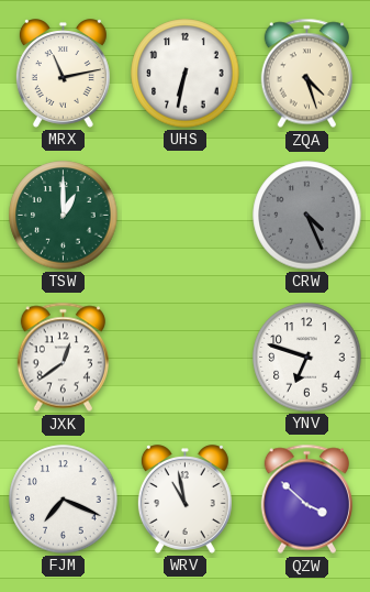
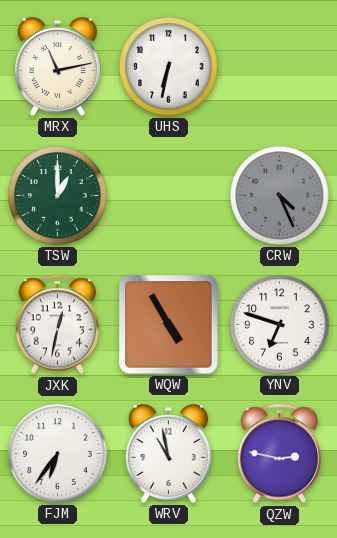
ZQA: 4:27 -> none (306, 74)
JXK: 12:39 -> 12:32 (57, 325)
WQW: none -> 4:55 (169, 325)
FJM: 7:19 -> 6:36 (58, 454)
QZW: 3:52 -> 2:47 (279, 454)
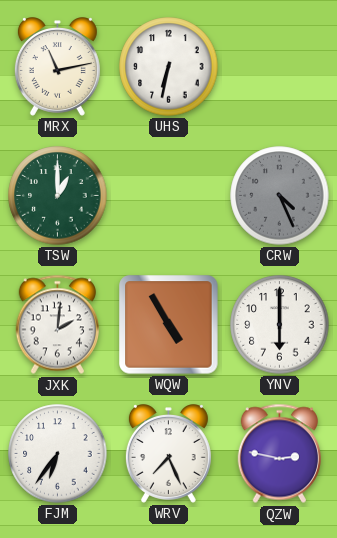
JXK: 12:32 -> 2:01 (57, 325)
YNV: 6:48 -> 6:00 (280, 325)
WRV: 10:58 -> 7:26 (168, 454)
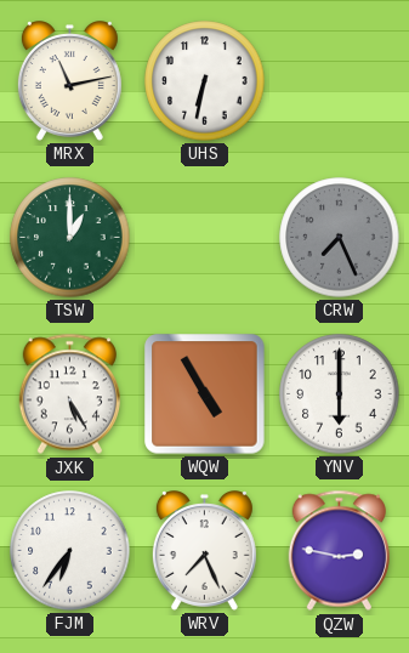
CRW: 4:26 -> 7:26 (340, 238)
JXK: 2:01 -> 5:25 (69, 394)
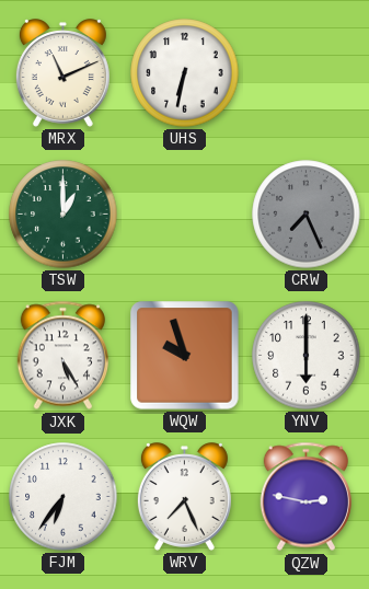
MRX: 11:13 -> 11:11 (62, 73)
WQW: 4:55 -> 9:57 (185, 356)
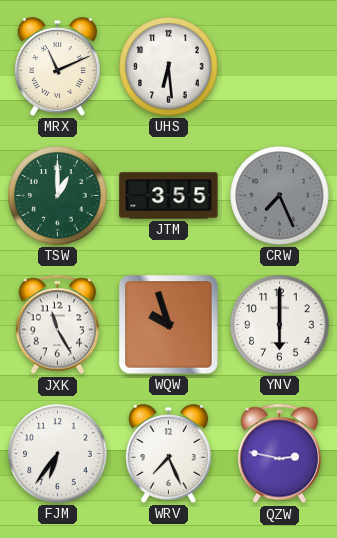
UHS: 6:32 -> 6:29 (169, 67)
JTM: none -> 3:55 (169, 196)
JXK: 5:25 -> 11:25 (57, 325)
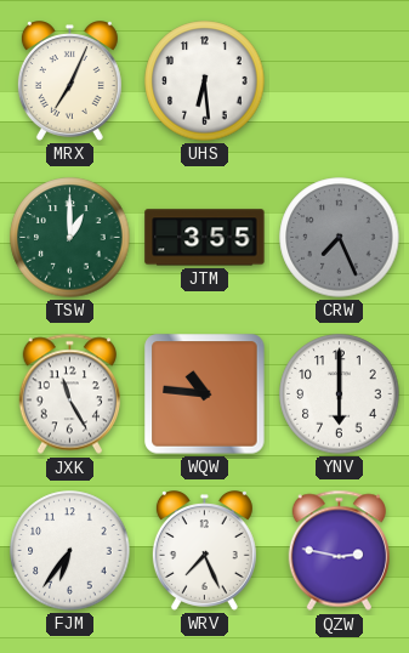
MRX: 11:11 -> 7:04 (69, 81)
WQW: 9:57 -> 10:46 (205, 394)
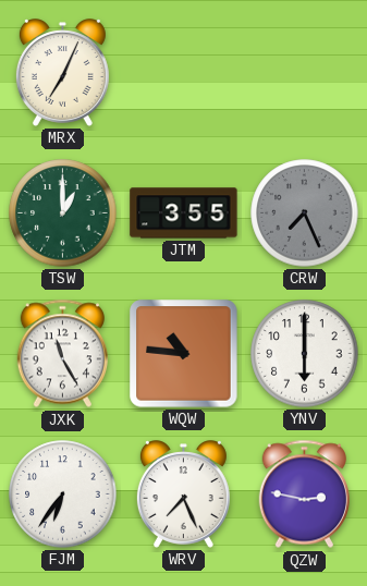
UHS: 6:29 -> none (205, 81)
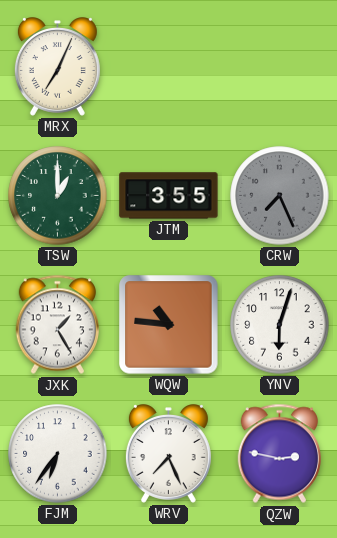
JXK: 11:25 -> 1:25 (57, 325)
YNV: 6:00 -> 6:03 (280, 325)
